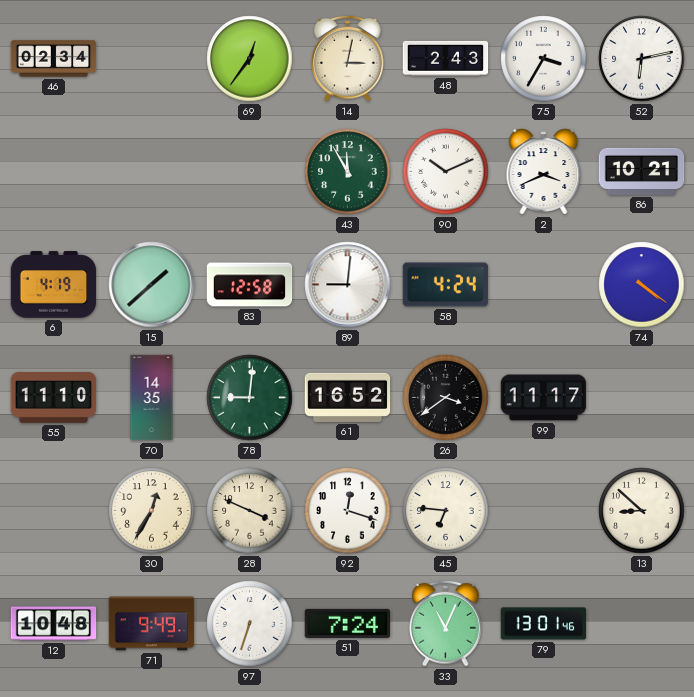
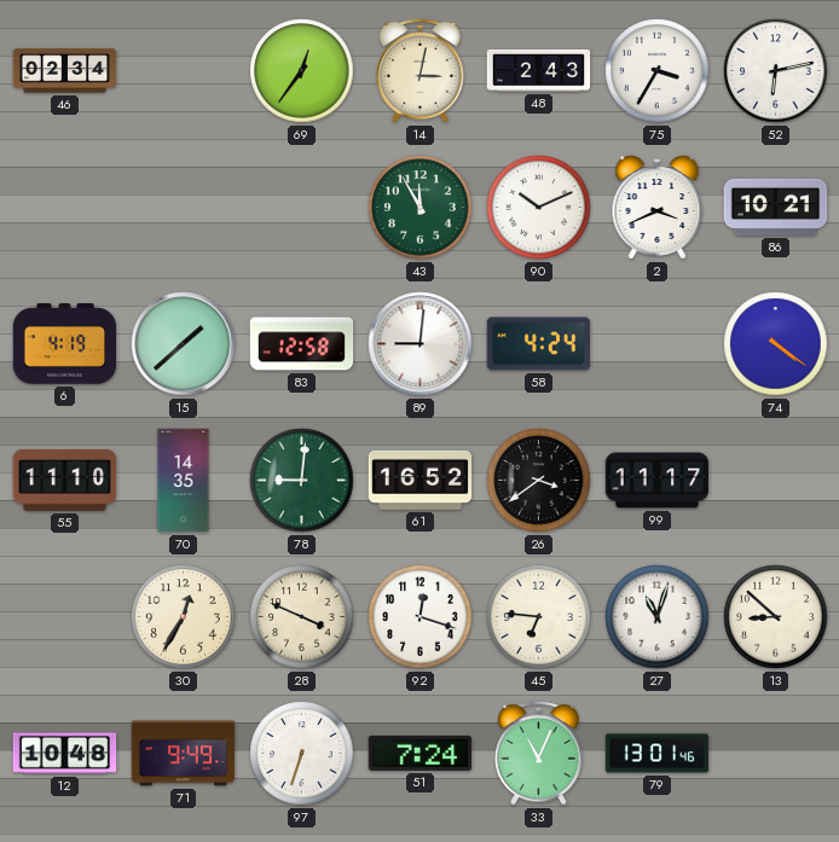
27: none -> 11:03 (658, 617)
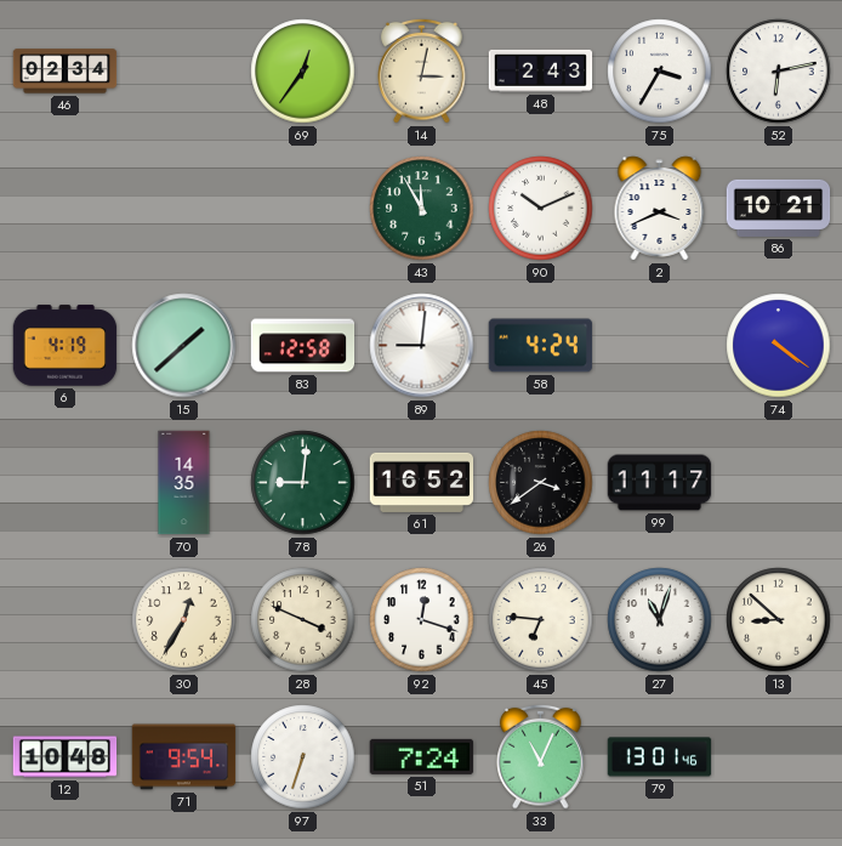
55: 11:10 -> none (65, 480)
71: 9:49 -> 9:54 (184, 757)
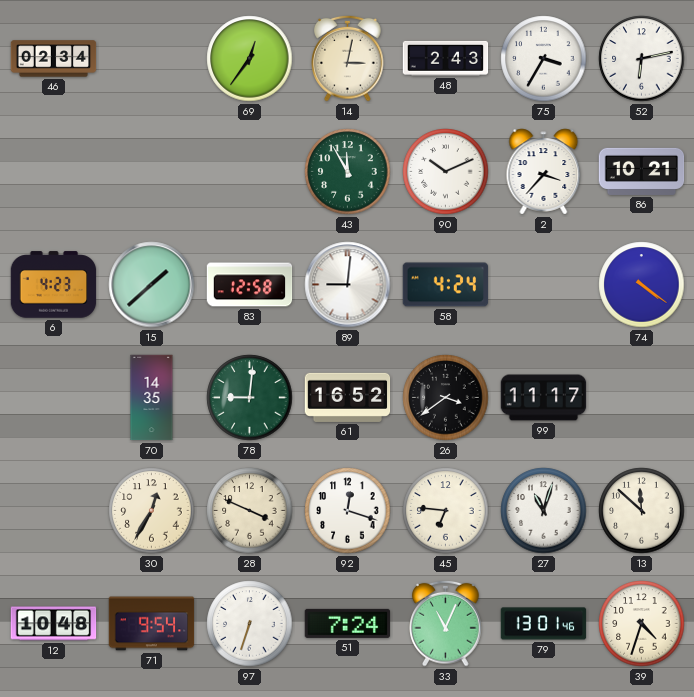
2: 3:41 -> 3:37 (544, 172)
6: 4:19 -> 4:23 (54, 285)
13: 8:52 -> 11:52 (642, 511)
39: none -> 4:33 (642, 624)
